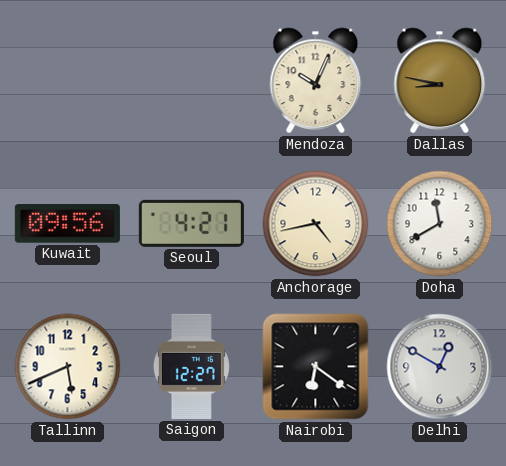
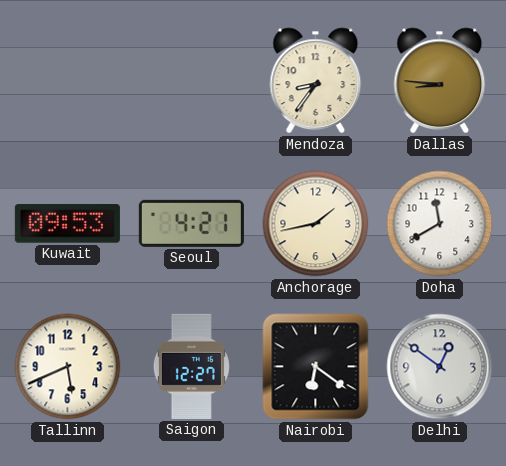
Mendoza: 10:04 -> 8:36 (316, 81)
Dallas: 8:47 -> 8:46 (440, 81)
Kuwait: 09:56 -> 09:53 (67, 224)
Anchorage: 4:43 -> 1:43 (316, 224)
Delhi: 12:50 -> 12:51 (440, 367)
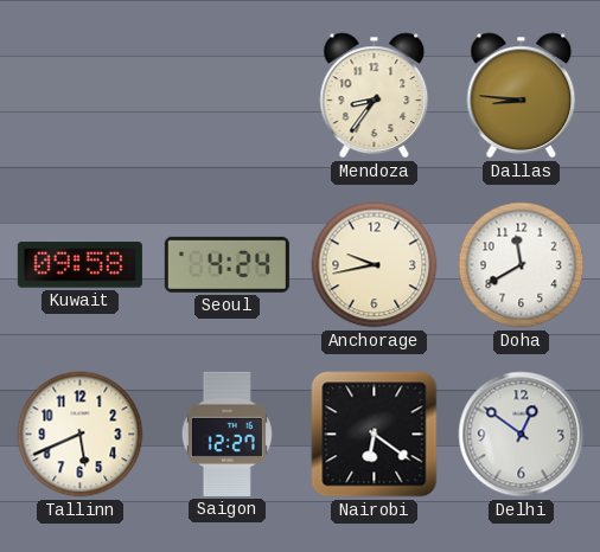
Kuwait: 09:53 -> 09:58 (79, 265)
Seoul: 4:21 -> 4:24 (226, 264)
Anchorage: 1:43 -> 9:43 (375, 265)
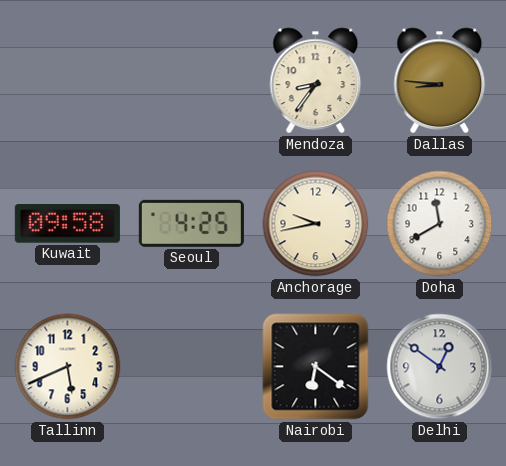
Seoul: 4:24 -> 4:25 (191, 223)
Saigon: 12:27 -> none (226, 434)
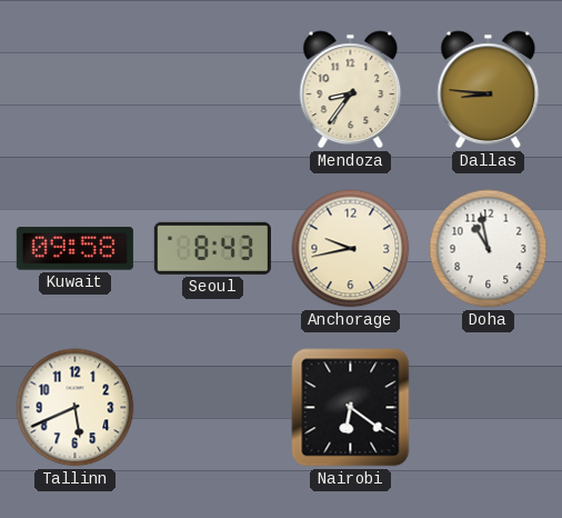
Seoul: 4:25 -> 8:43 (212, 248)
Doha: 11:40 -> 10:58 (489, 249)
Delhi: 12:51 -> none (440, 367)
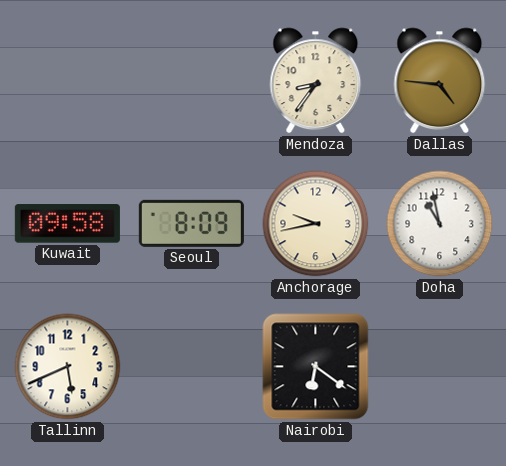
Dallas: 8:46 -> 4:46 (440, 81)
Seoul: 8:43 -> 8:09 (191, 223)
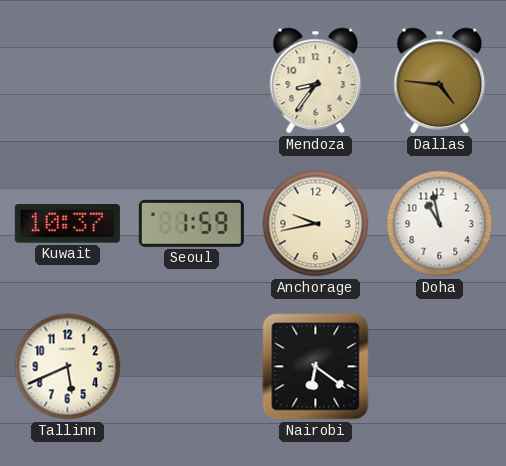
Kuwait: 09:58 -> 10:37 (67, 224)
Seoul: 8:09 -> 1:59 (191, 223)
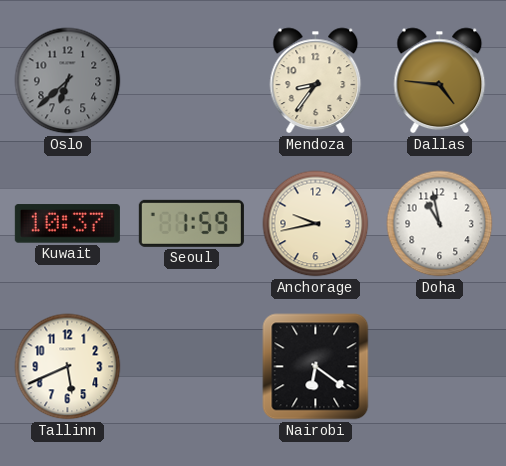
Oslo: none -> 6:38 (68, 81)
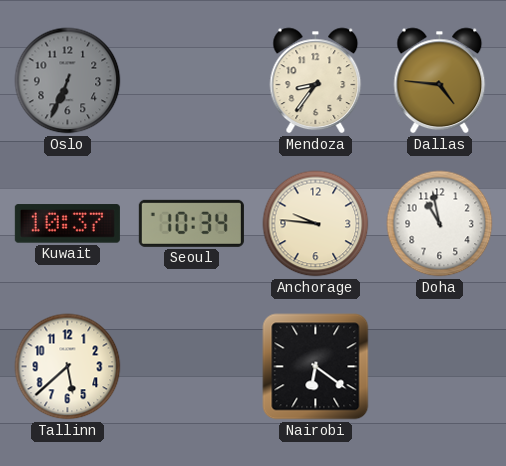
Oslo: 6:38 -> 6:34 (68, 81)
Seoul: 1:59 -> 10:34 (191, 223)
Anchorage: 9:43 -> 9:46 (316, 224)
Tallinn: 5:41 -> 5:38 (68, 367)
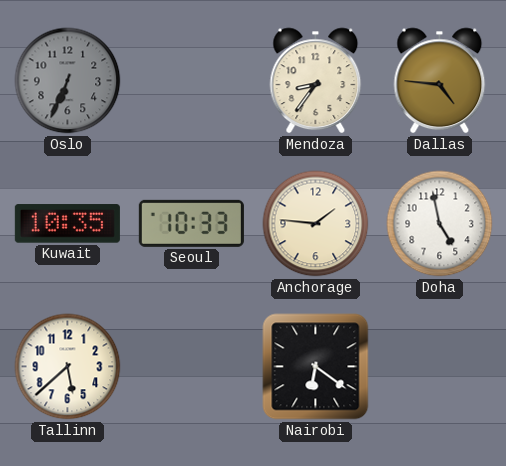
Kuwait: 10:37 -> 10:35 (67, 224)
Seoul: 10:34 -> 10:33 (191, 223)
Anchorage: 9:46 -> 1:46 (316, 224)
Doha: 10:58 -> 4:58 (440, 224)
